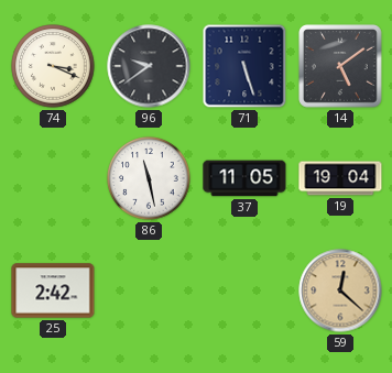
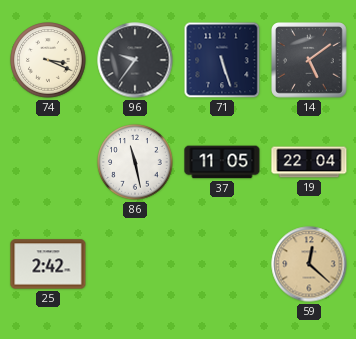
96: 9:39 -> 9:36 (135, 60)
19: 19:04 -> 22:04 (309, 162)
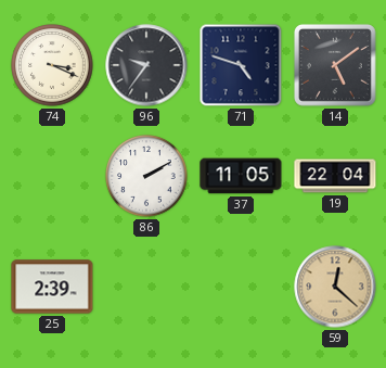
71: 5:27 -> 4:48 (241, 65)
86: 11:28 -> 2:10 (146, 176)
25: 2:42 -> 2:39 (52, 287)
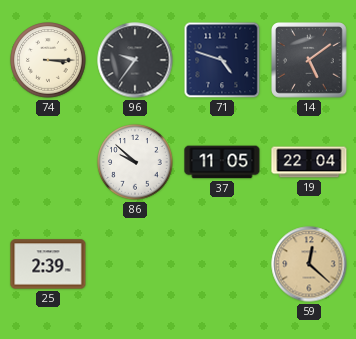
74: 3:19 -> 3:15 (48, 60)
86: 2:10 -> 9:52 (135, 162)
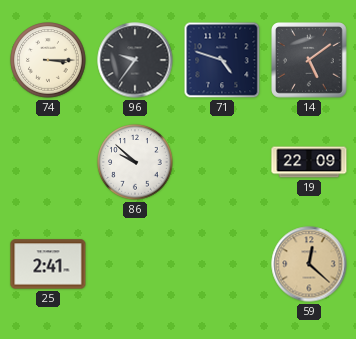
37: 11:05 -> none (222, 162)
19: 22:04 -> 22:09 (309, 162)
25: 2:39 -> 2:41 (48, 264)
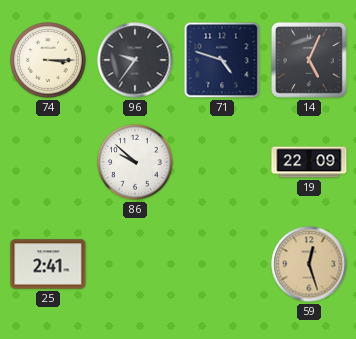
14: 5:09 -> 5:04 (309, 60)
59: 12:22 -> 12:27 (309, 264)
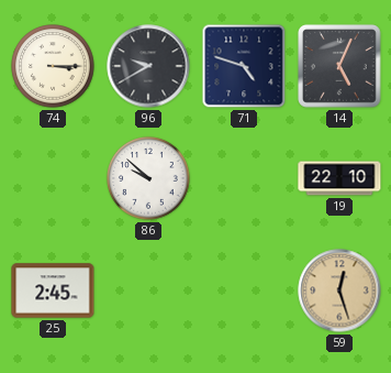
96: 9:36 -> 9:40 (148, 66)
19: 22:09 -> 22:10 (339, 178)
25: 2:41 -> 2:45 (53, 290)
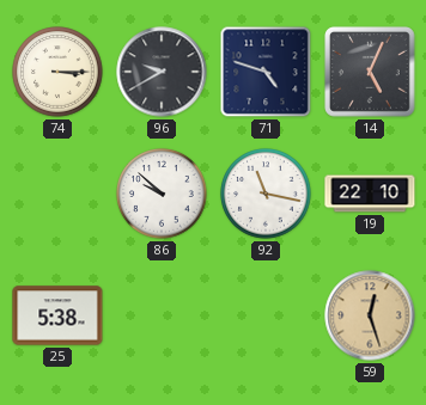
92: none -> 11:17 (266, 194)
25: 2:45 -> 5:38 (57, 315)
